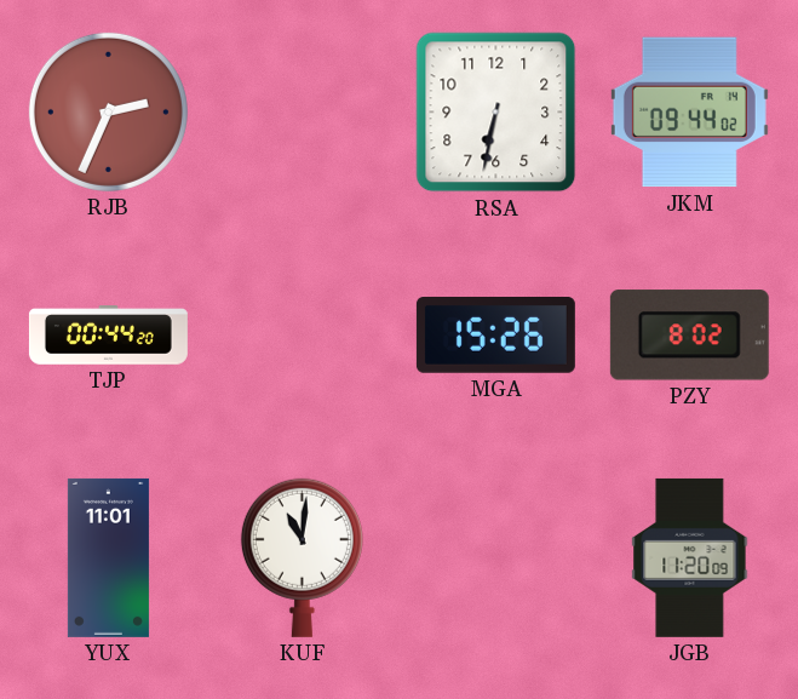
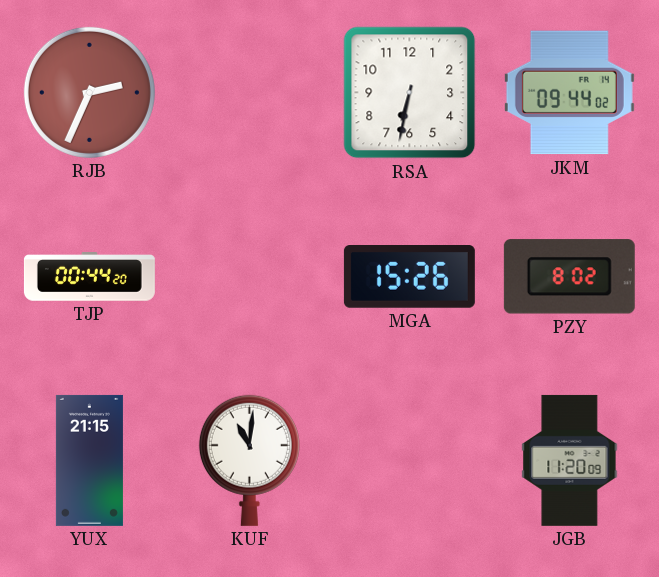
YUX: 11:01 -> 21:15 (89, 460)
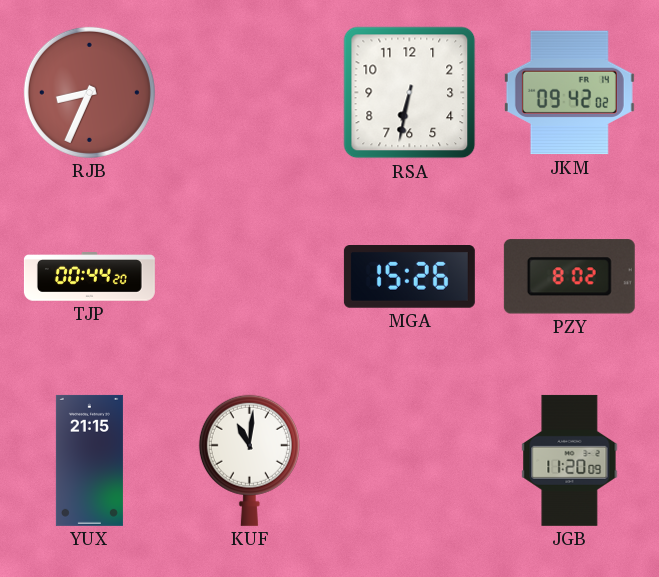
RJB: 2:34 -> 8:34 (89, 92)
JKM: 09:44 -> 09:42 (569, 93)
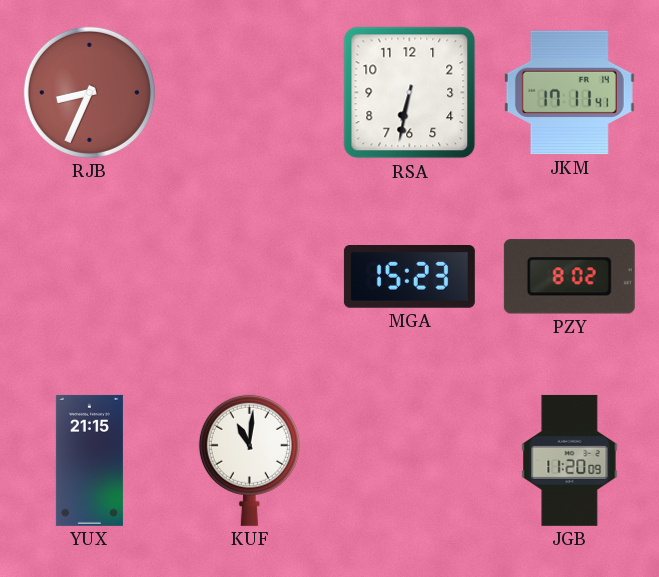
JKM: 09:42 -> 17:11 (569, 93)
TJP: 00:44 -> none (89, 277)
MGA: 15:26 -> 15:23 (409, 277)
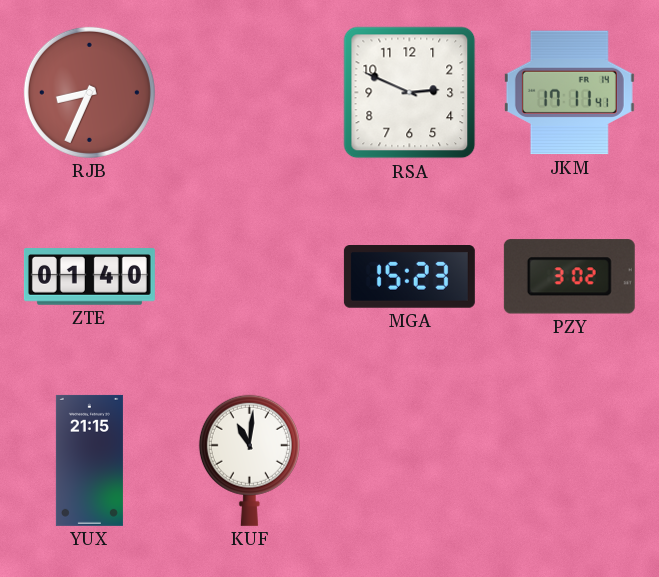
RSA: 6:32 -> 2:49 (410, 93)
ZTE: none -> 01:40 (89, 277)
PZY: 8:02 -> 3:02 (569, 277)
JGB: 11:20 -> none (570, 460)
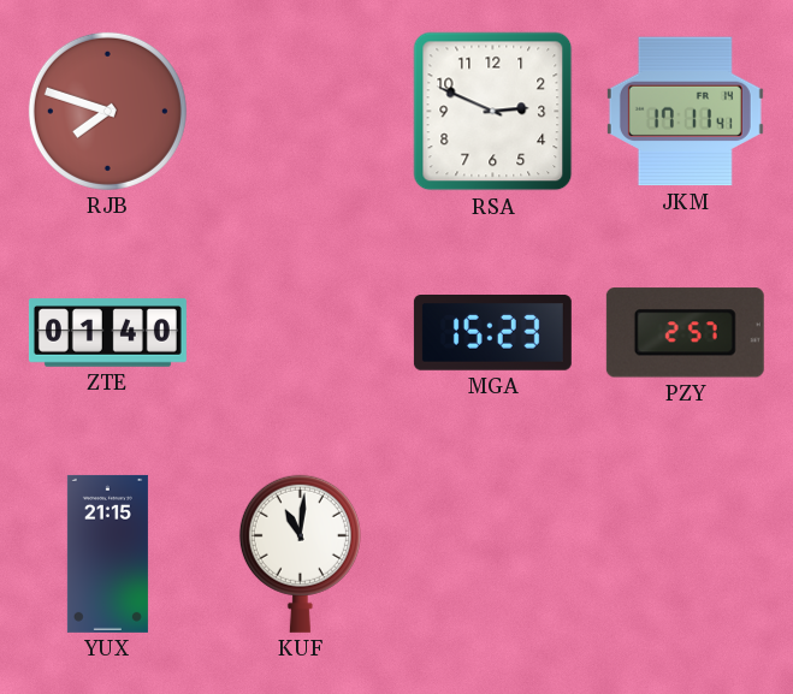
RJB: 8:34 -> 7:48 (107, 111)
PZY: 3:02 -> 2:57 (685, 333)
